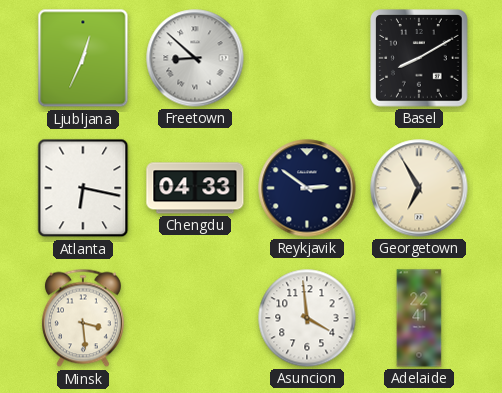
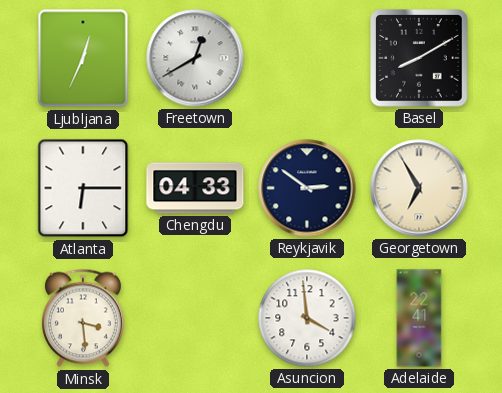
Freetown: 8:52 -> 12:40 (195, 58)
Atlanta: 6:17 -> 6:15 (83, 188)
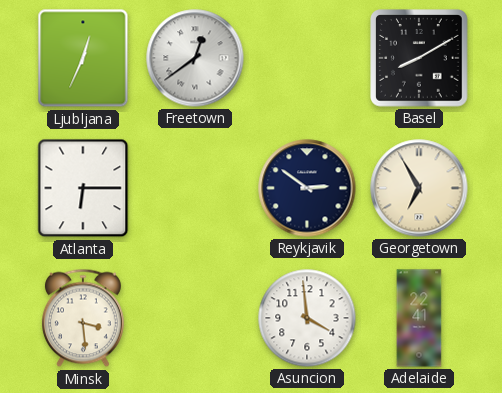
Freetown: 12:40 -> 12:39 (195, 58)
Chengdu: 04:33 -> none (195, 188)
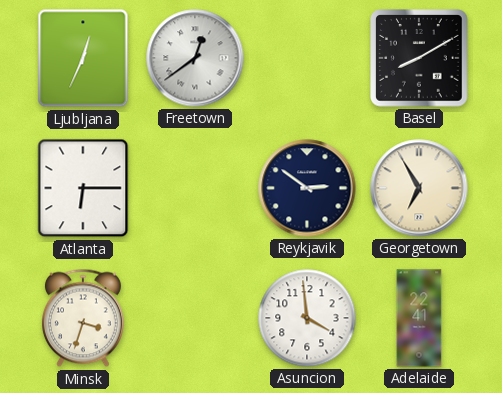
Minsk: 3:29 -> 3:33 (83, 318)
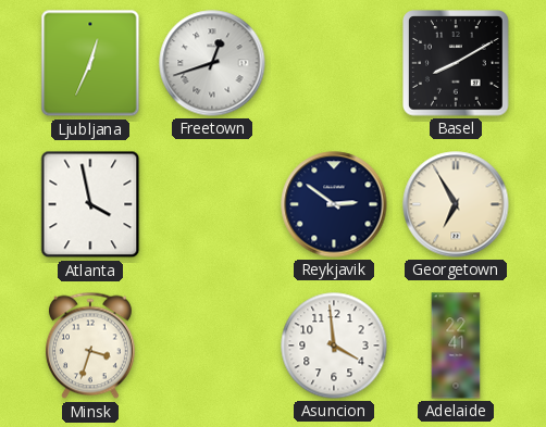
Freetown: 12:39 -> 12:42 (212, 63)
Atlanta: 6:15 -> 3:58 (90, 204)
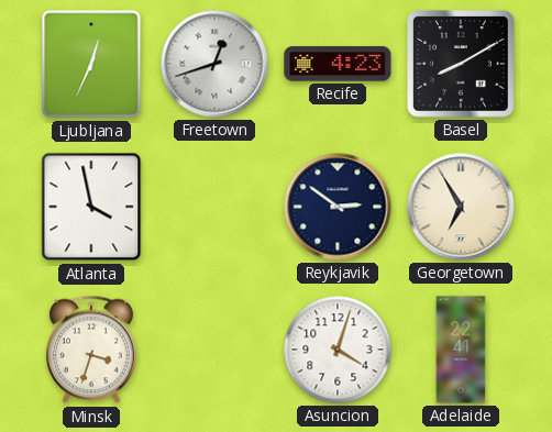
Recife: none -> 4:23 (338, 64)
Asuncion: 3:59 -> 4:03 (338, 350)
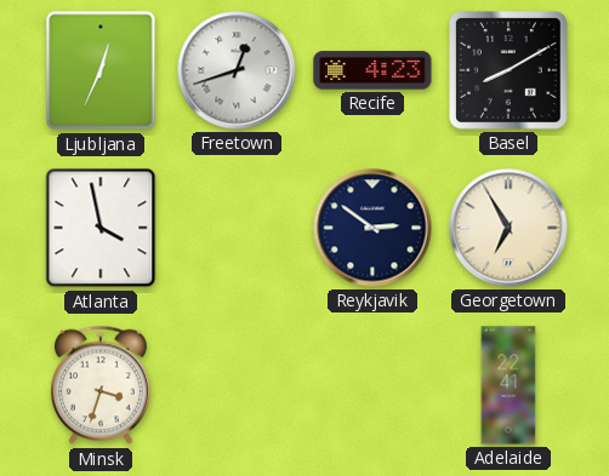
Asuncion: 4:03 -> none (338, 350)
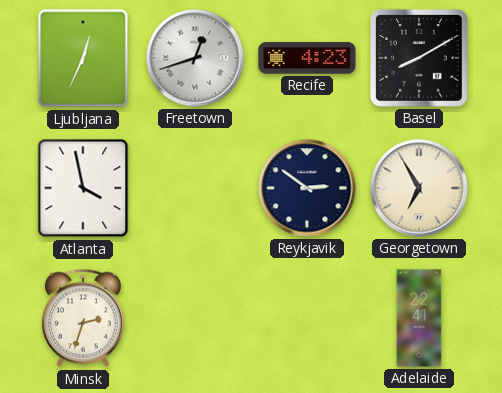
Minsk: 3:33 -> 2:33 (83, 318)
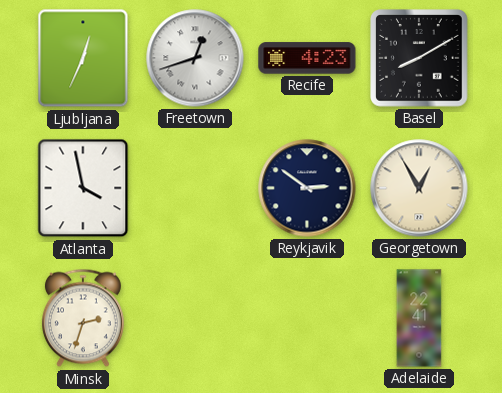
Georgetown: 6:55 -> 12:55 (419, 188)
